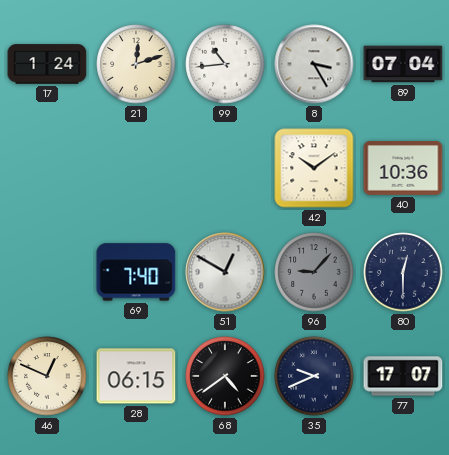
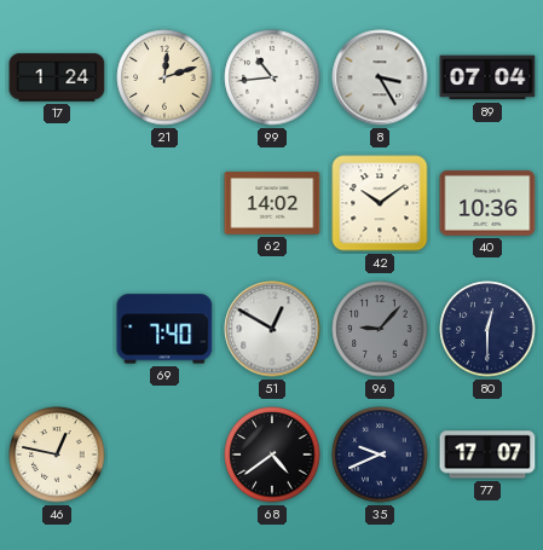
62: none -> 14:02 (272, 203)
46: 12:49 -> 12:47 (57, 455)
28: 06:15 -> none (136, 376)
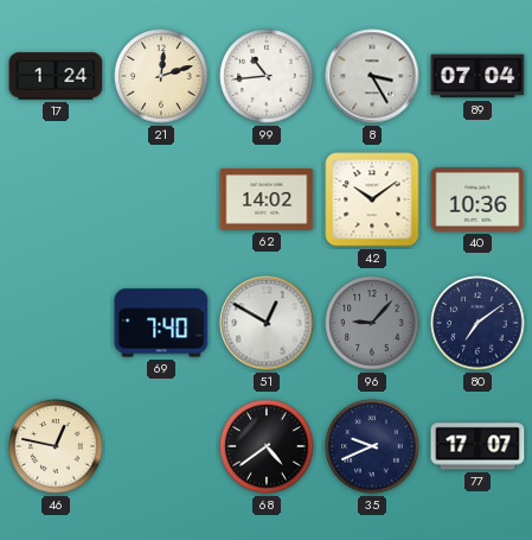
80: 12:30 -> 7:09 (477, 323)
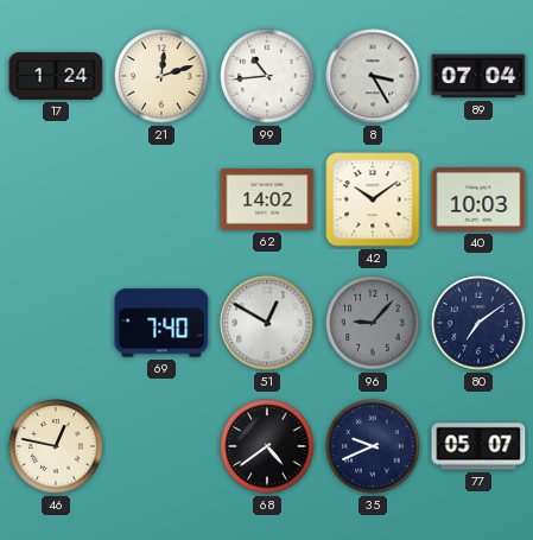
40: 10:36 -> 10:03 (478, 199)
77: 17:07 -> 05:07 (478, 446)
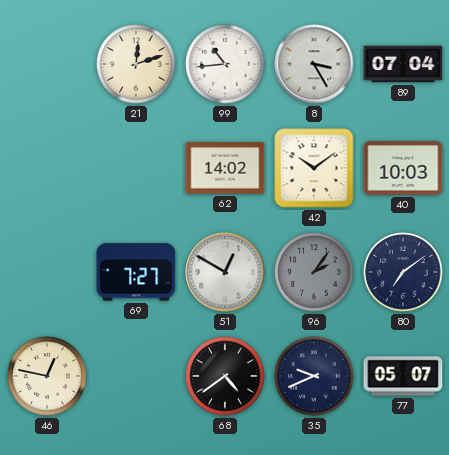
17: 1:24 -> none (56, 76)
69: 7:40 -> 7:27 (136, 272)
96: 9:07 -> 2:06 (314, 272)
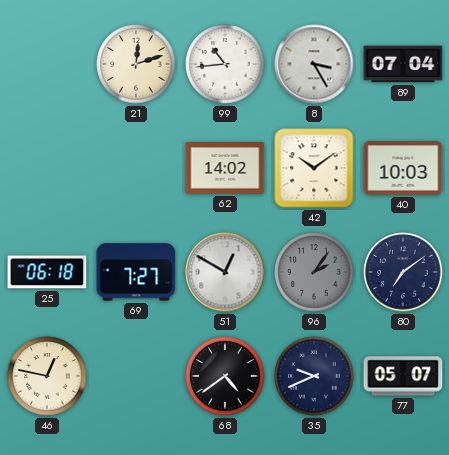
25: none -> 06:18 (47, 272)
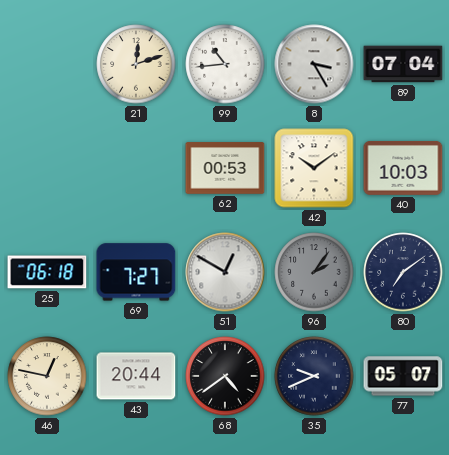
62: 14:02 -> 00:53 (225, 168)
43: none -> 20:44 (136, 376)
